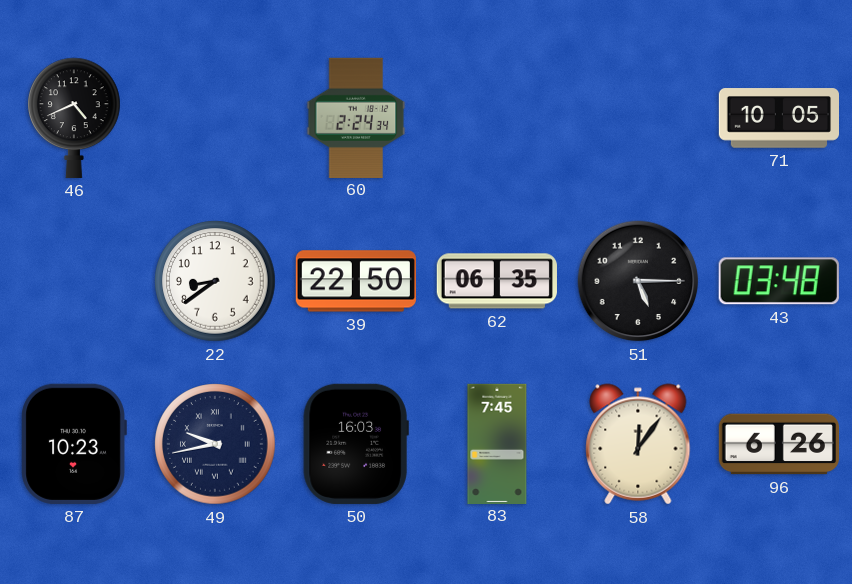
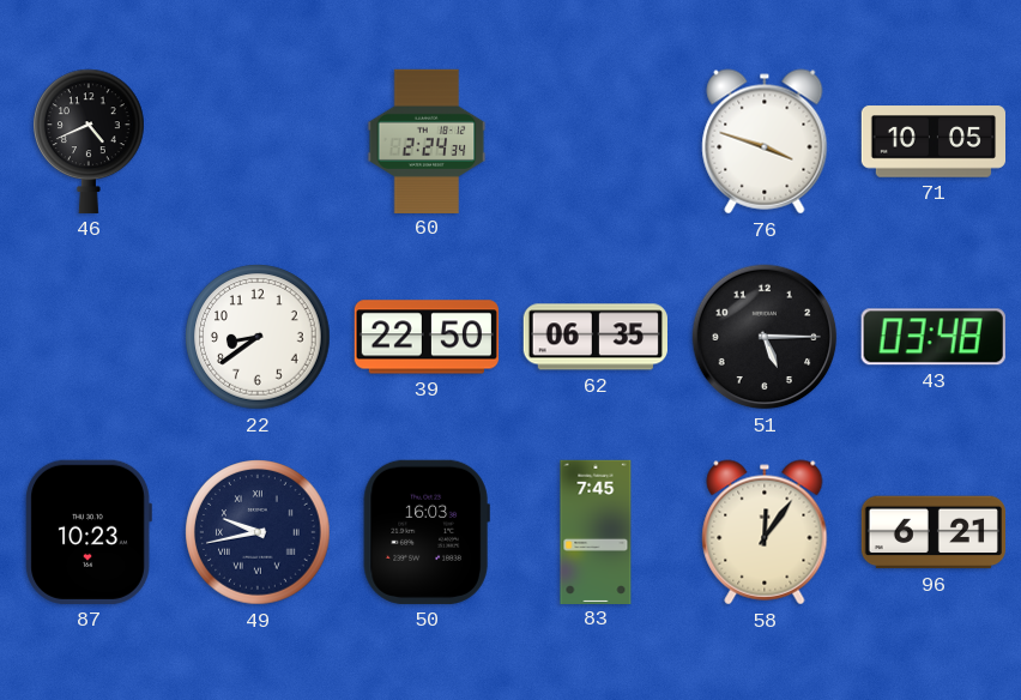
76: none -> 3:48 (765, 141)
96: 6:26 -> 6:21 (932, 532)
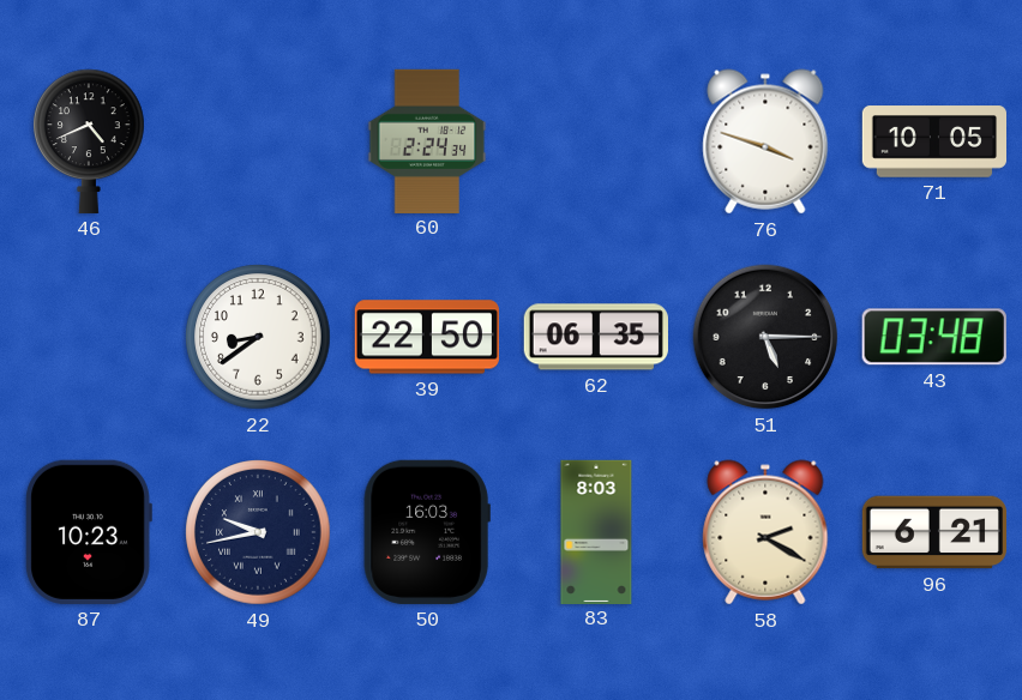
83: 7:45 -> 8:03 (596, 531)
58: 12:06 -> 2:20 (765, 532)
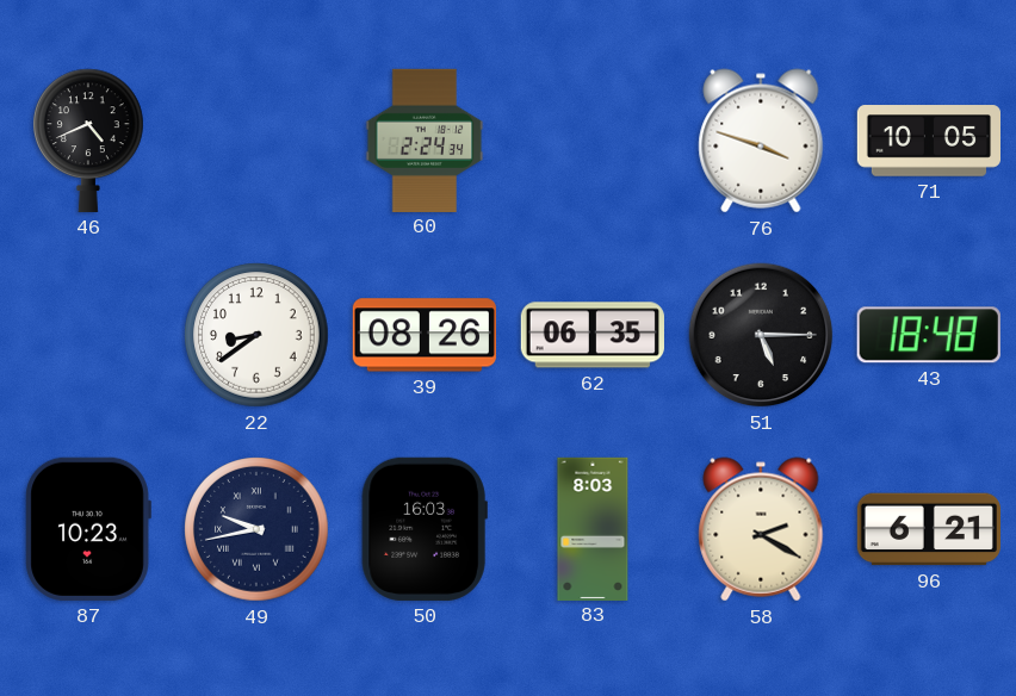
39: 22:50 -> 08:26 (425, 335)
43: 03:48 -> 18:48 (929, 335)
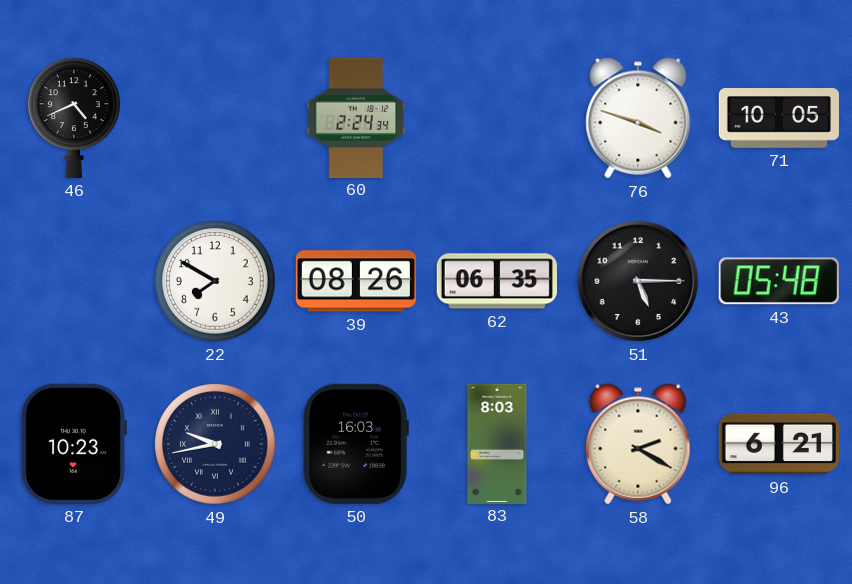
22: 8:39 -> 7:50 (215, 281)
43: 18:48 -> 05:48 (779, 281)
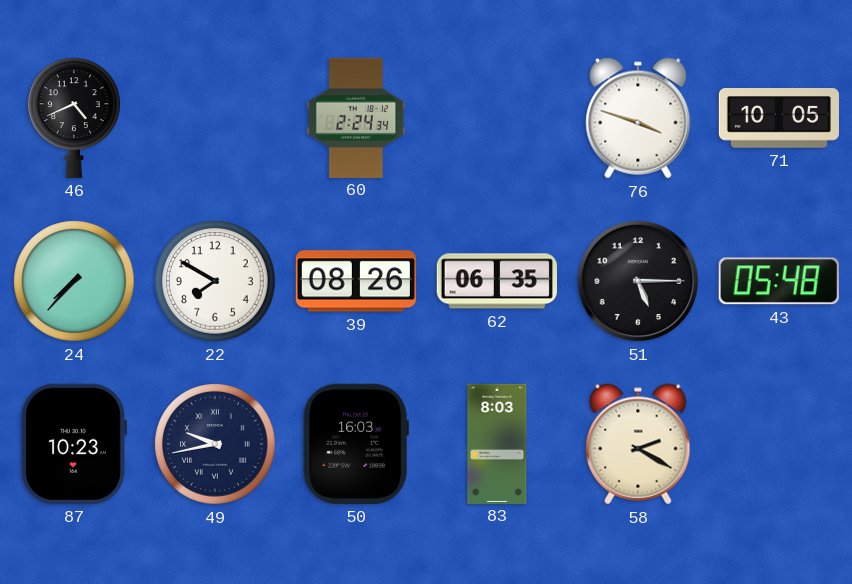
24: none -> 7:37 (74, 281)
96: 6:21 -> none (778, 444)
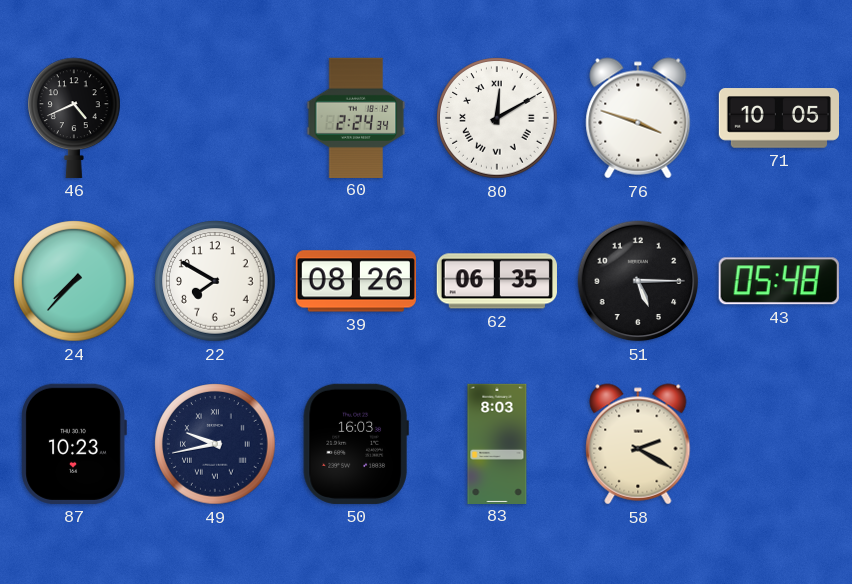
80: none -> 12:10 (497, 118)
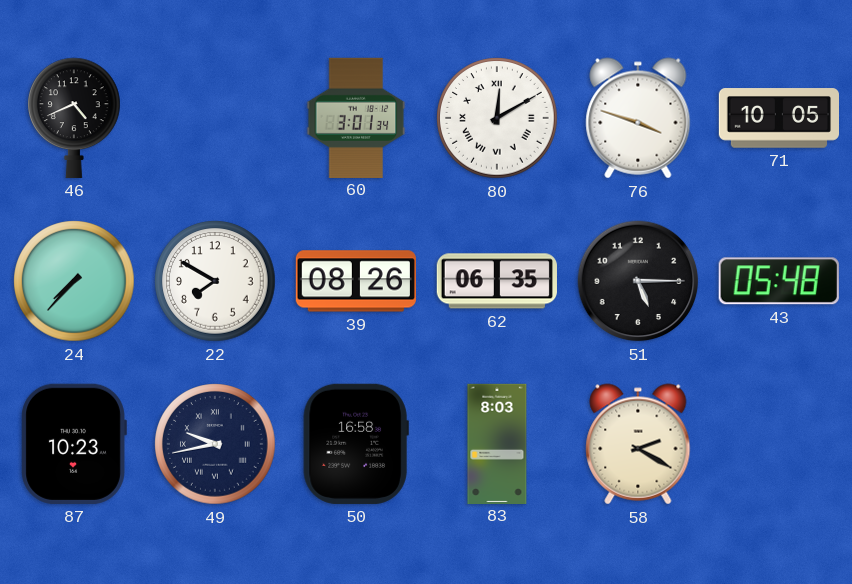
60: 2:24 -> 3:01 (356, 117)
50: 16:03 -> 16:58 (356, 444)
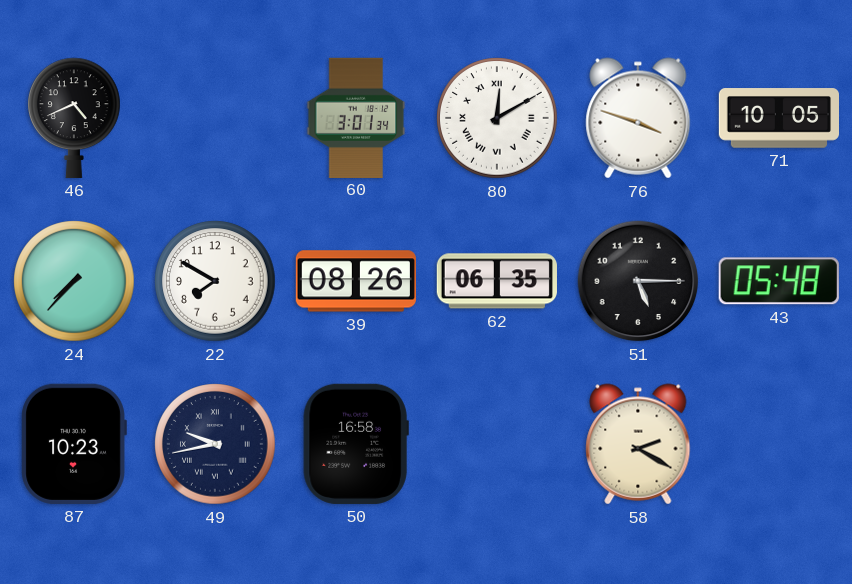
83: 8:03 -> none (497, 443)
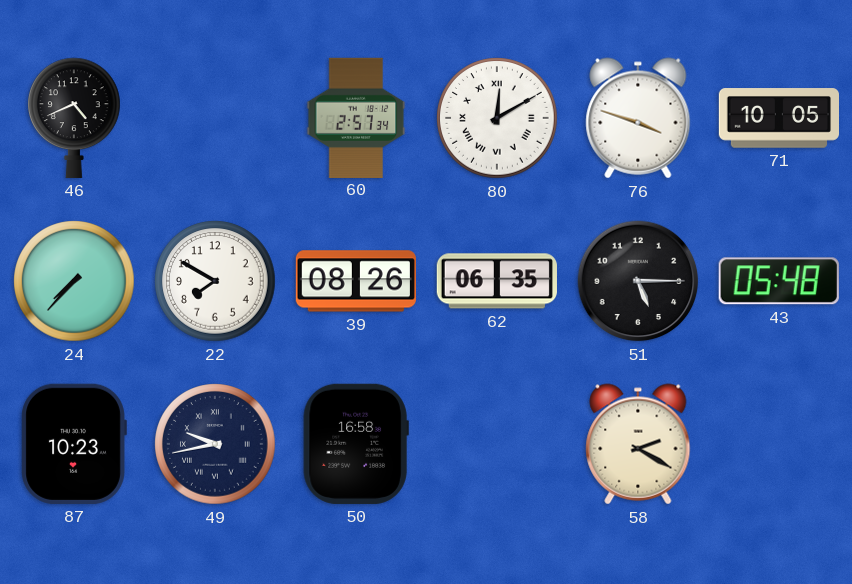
60: 3:01 -> 2:57 (356, 117)
